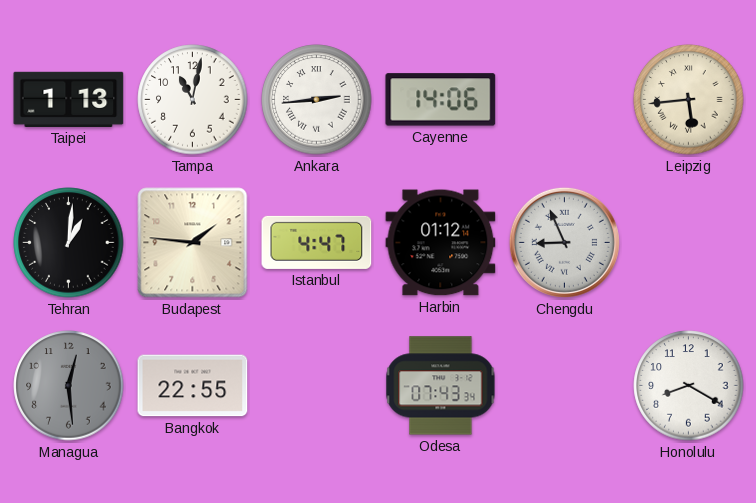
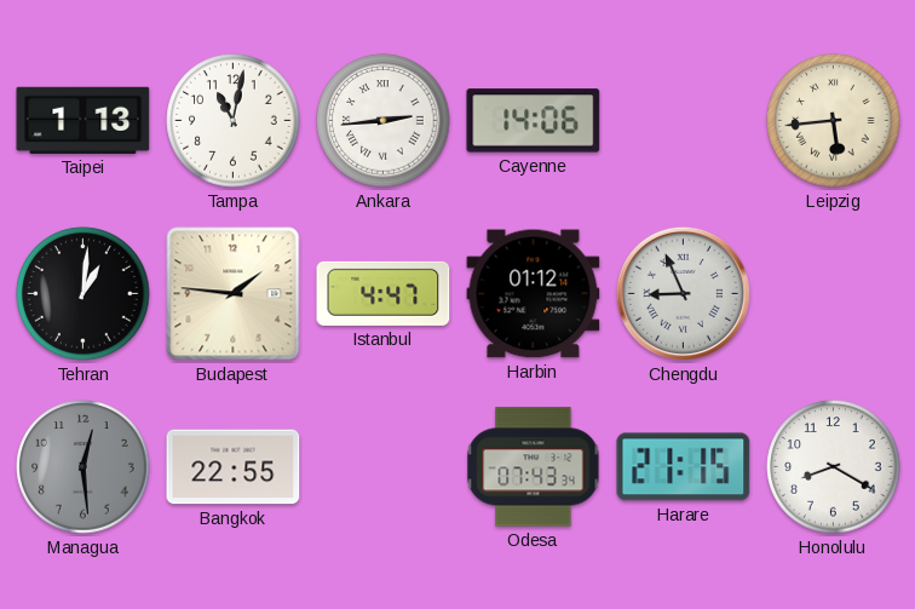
Harare: none -> 21:15 (684, 467)
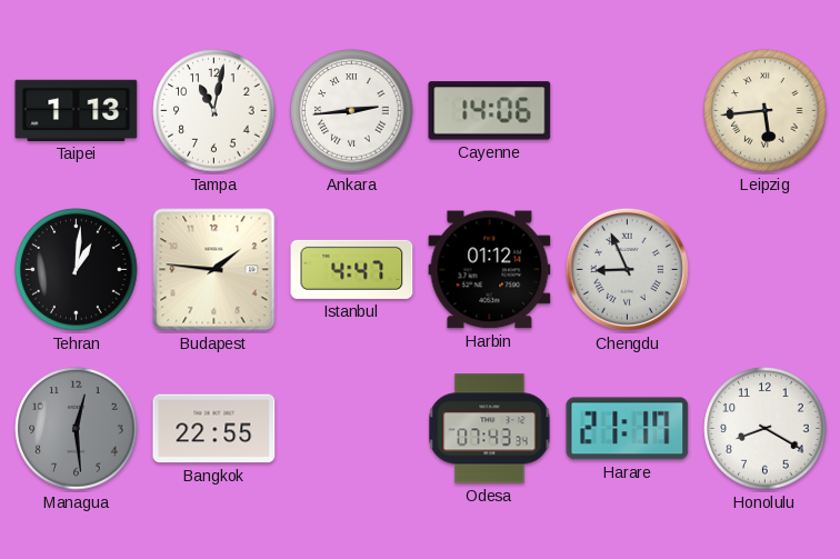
Harare: 21:15 -> 21:17 (628, 429)
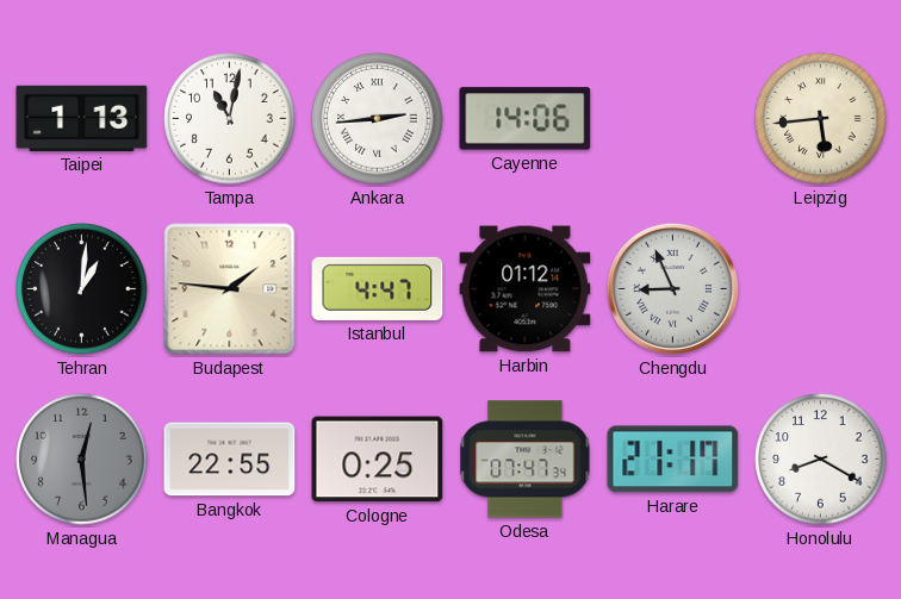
Cologne: none -> 0:25 (378, 460)
Odesa: 07:43 -> 07:47 (526, 460)
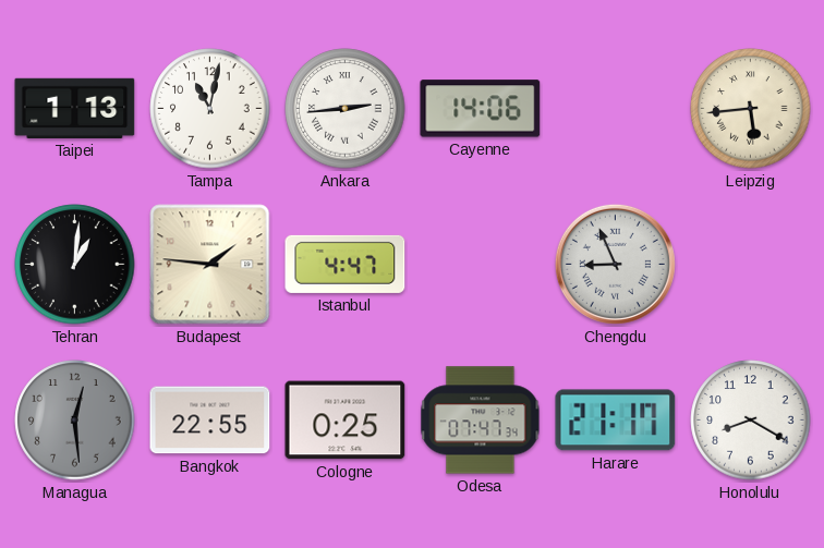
Harbin: 01:12 -> none (526, 289)
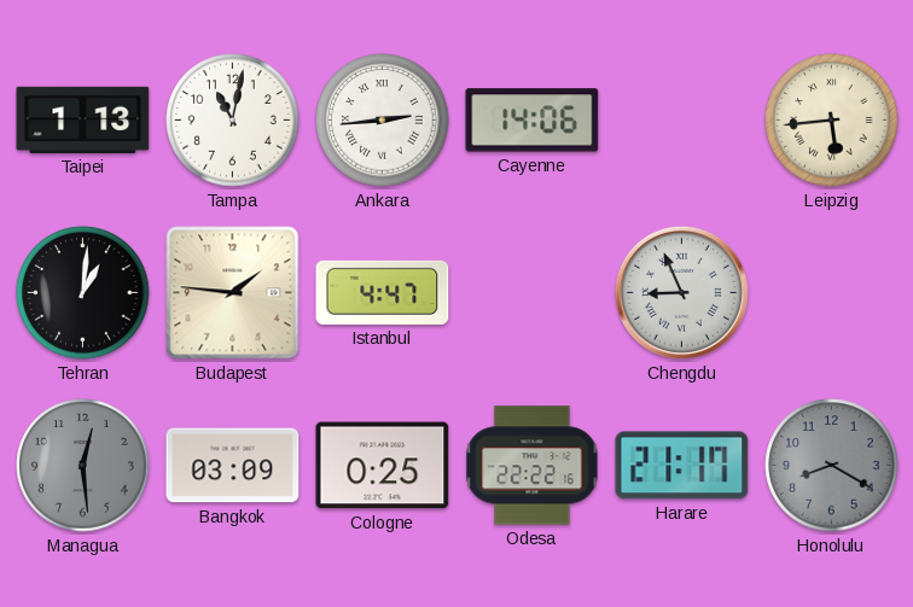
Bangkok: 22:55 -> 03:09 (233, 466)
Odesa: 07:47 -> 22:22 (533, 466)
Honolulu dial: white -> grey (832, 466)
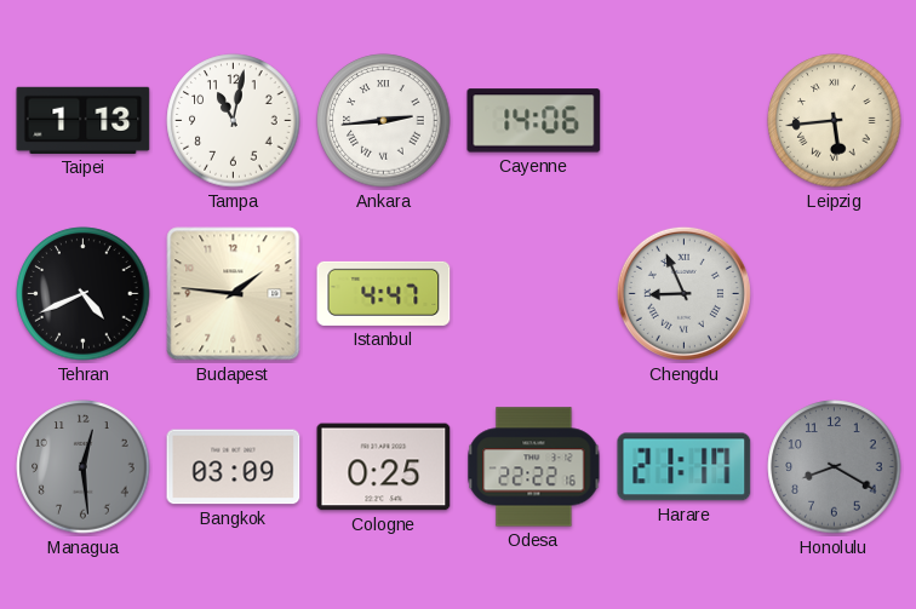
Tehran: 1:01 -> 4:41 (84, 294)
